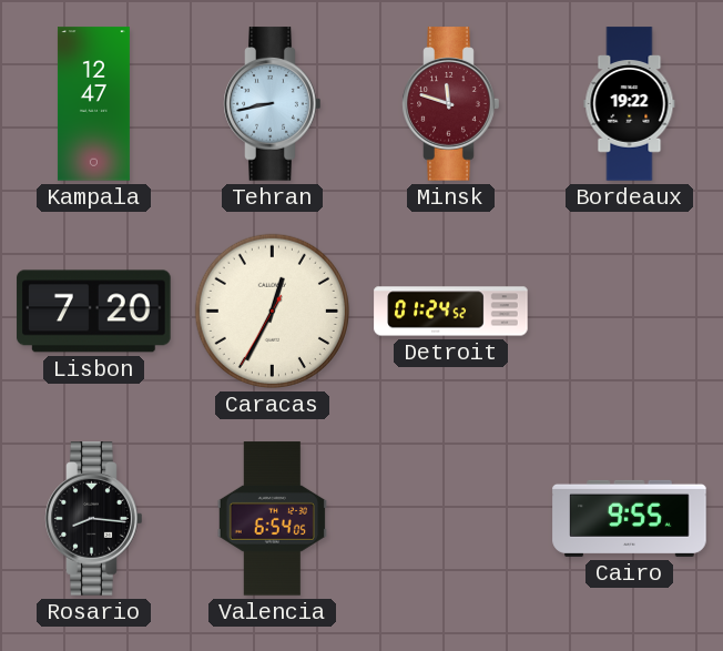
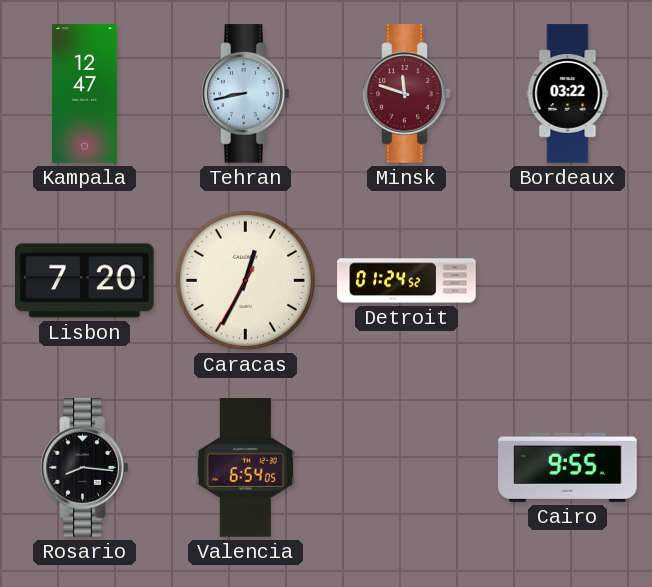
Bordeaux: 19:22 -> 03:22 (568, 94)
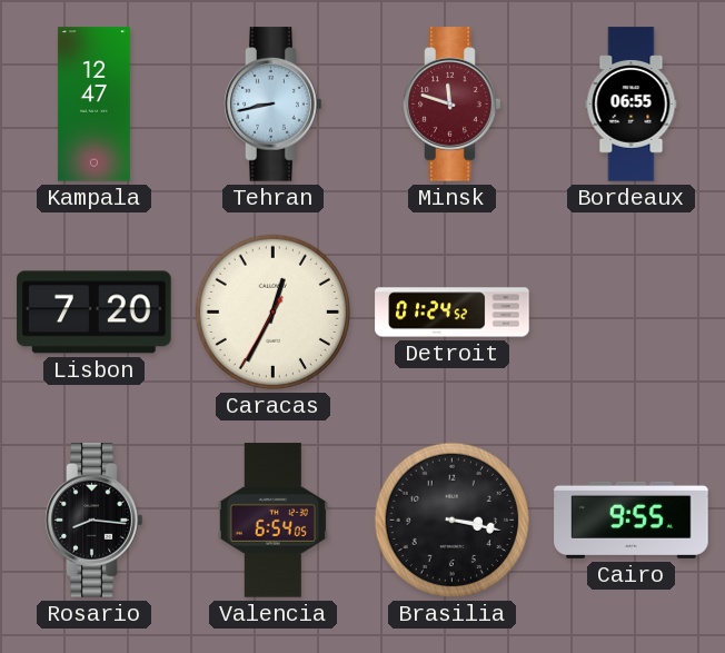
Bordeaux: 03:22 -> 06:55 (632, 105)
Brasilia: none -> 3:17 (451, 520)
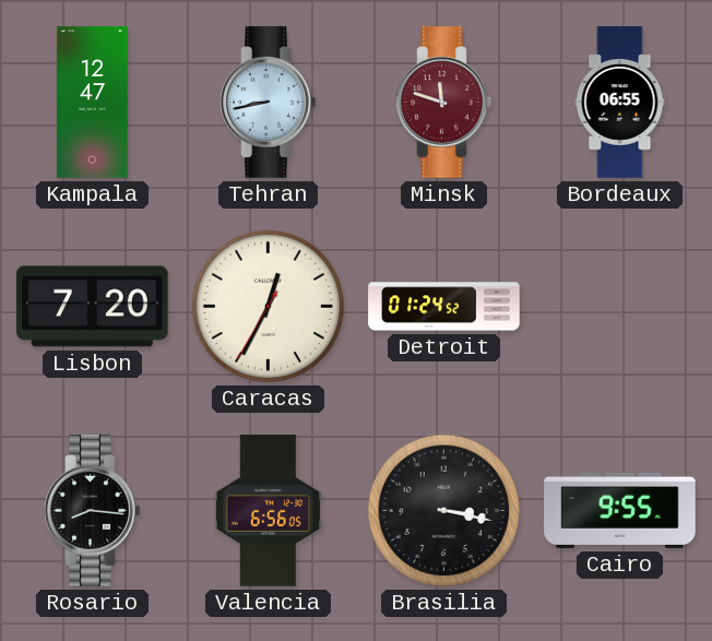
Valencia: 6:54 -> 6:56 (268, 511)
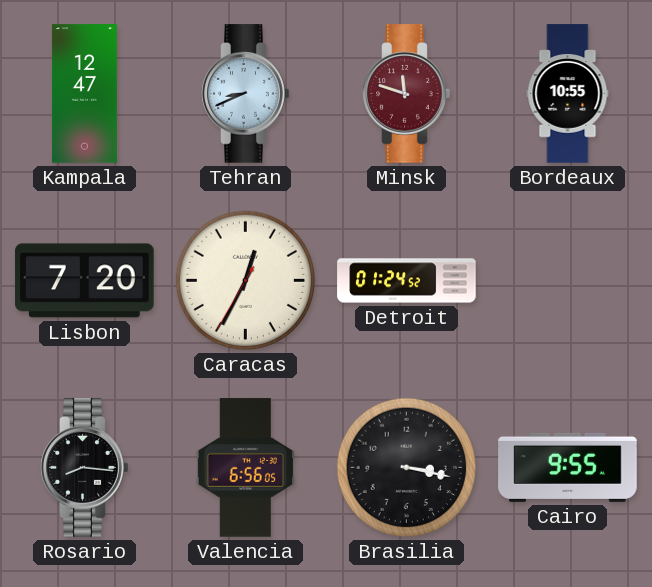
Tehran: 8:43 -> 8:41 (246, 94)
Bordeaux: 06:55 -> 10:55 (568, 94)
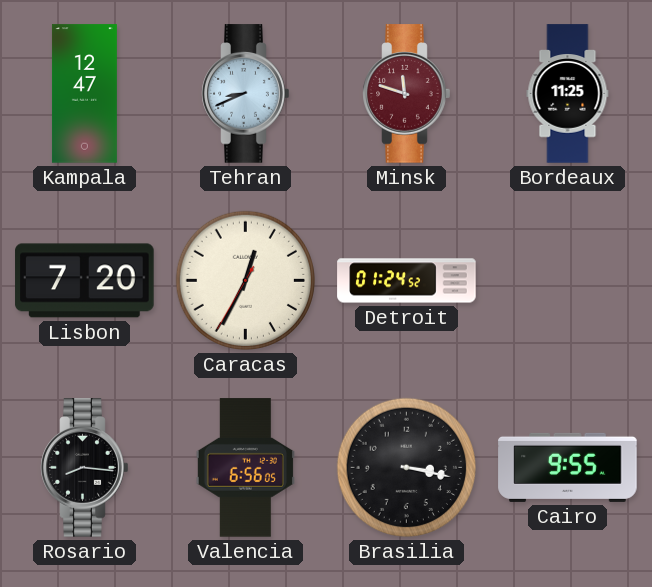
Bordeaux: 10:55 -> 11:25 (568, 94)
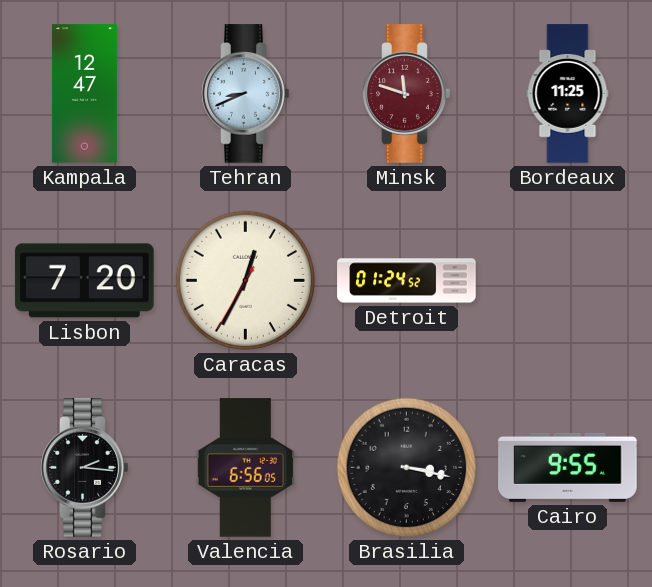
Rosario: 8:16 -> 2:16 (85, 468)
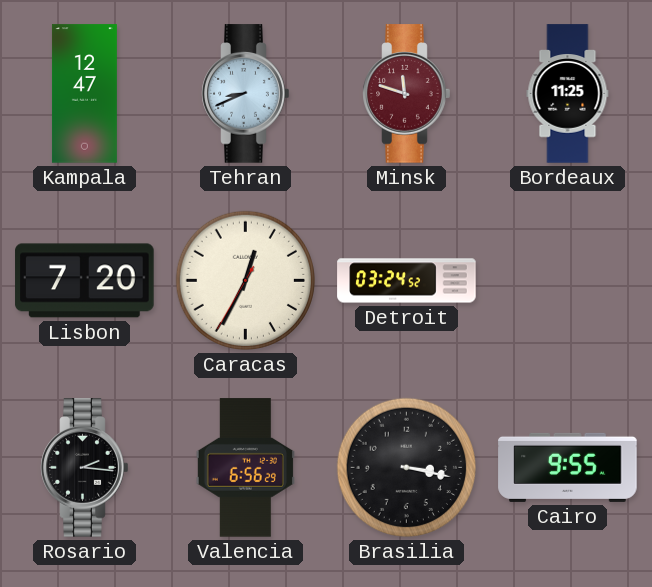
Detroit: 01:24 -> 03:24 (407, 281)
Valencia: 6:56:05 -> 6:56:29 (245, 468)
